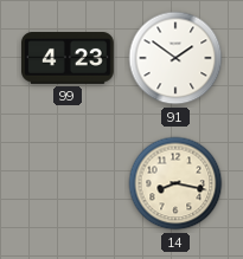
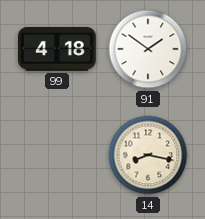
99: 4:23 -> 4:18 (58, 50)
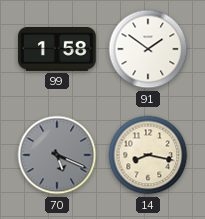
99: 4:18 -> 1:58 (58, 50)
70: none -> 5:19 (57, 155)
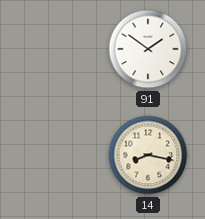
99: 1:58 -> none (58, 50)
70: 5:19 -> none (57, 155)
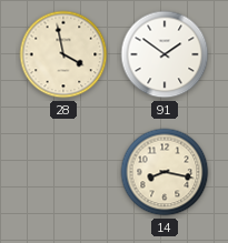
28: none -> 3:58 (63, 54)
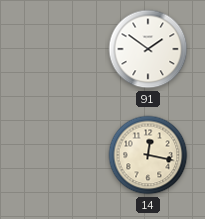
28: 3:58 -> none (63, 54)
14: 8:17 -> 12:17 (148, 155)
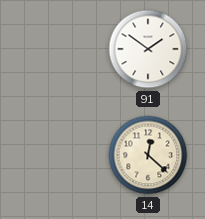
14: 12:17 -> 12:22 (148, 155)
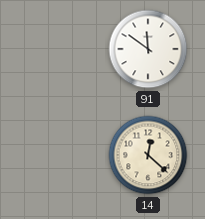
91: 1:51 -> 11:51 (148, 49)
